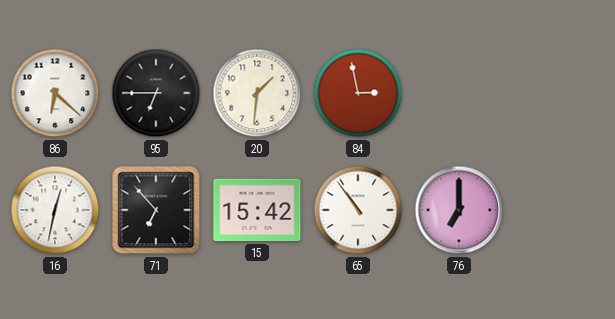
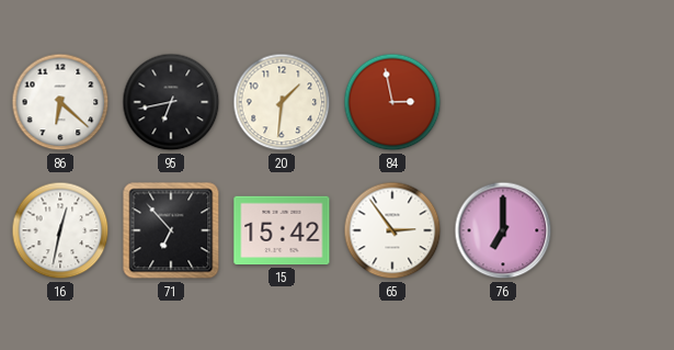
95: 6:45 -> 6:43 (171, 102)
65: 10:54 -> 2:54 (392, 230)
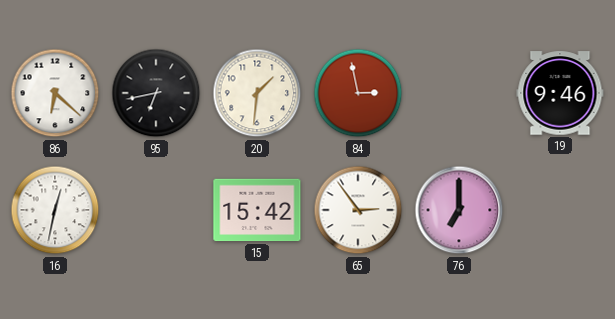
19: none -> 9:46 (560, 93)
71: 6:53 -> none (171, 230)
